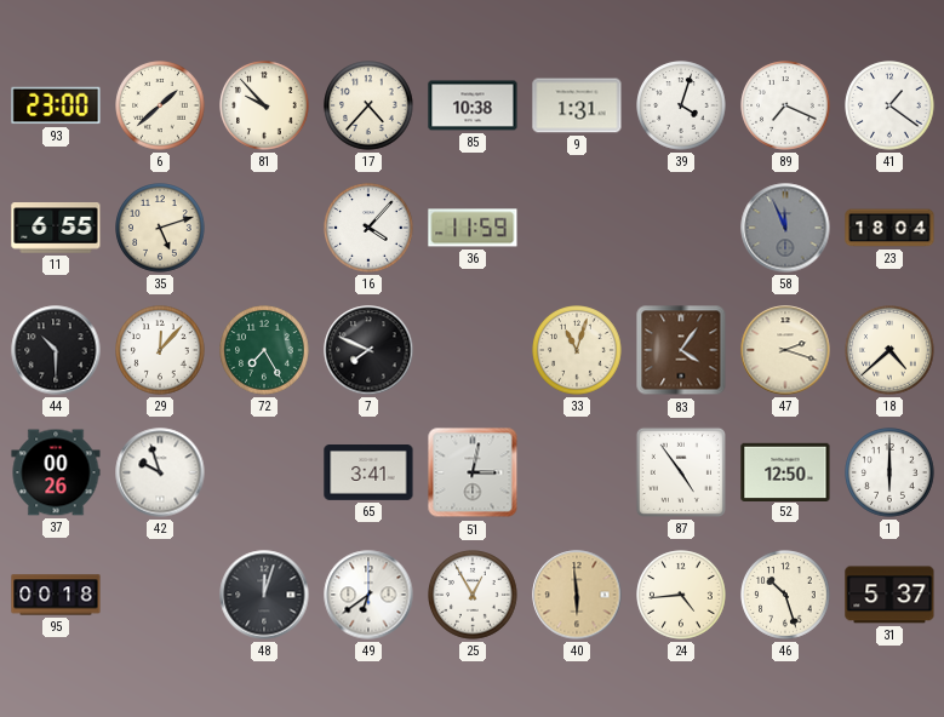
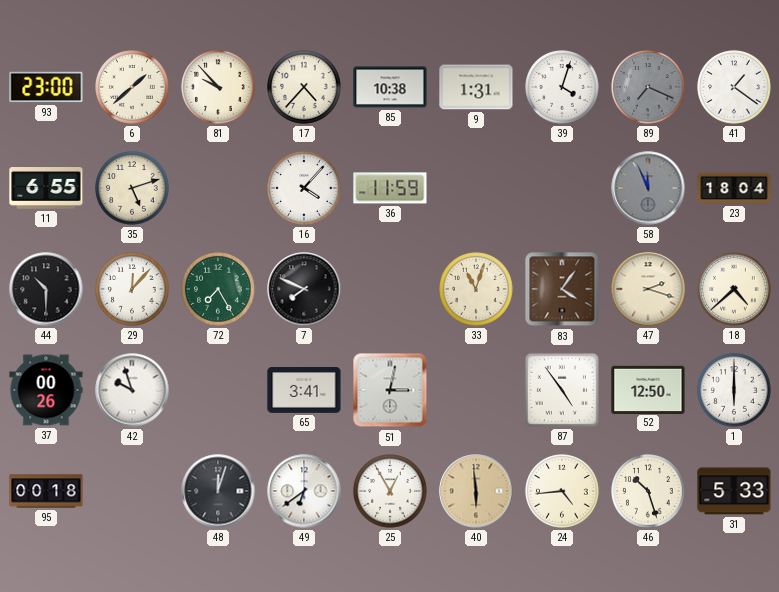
89 dial: white -> grey (648, 87)
31: 5:37 -> 5:33 (734, 491)
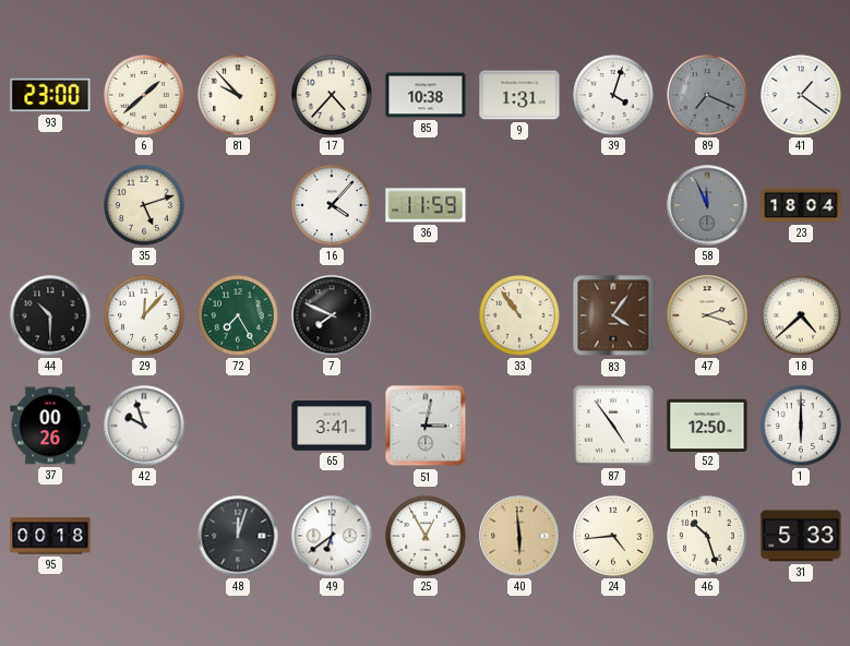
11: 6:55 -> none (46, 188)
33: 11:03 -> 10:54 (519, 315)
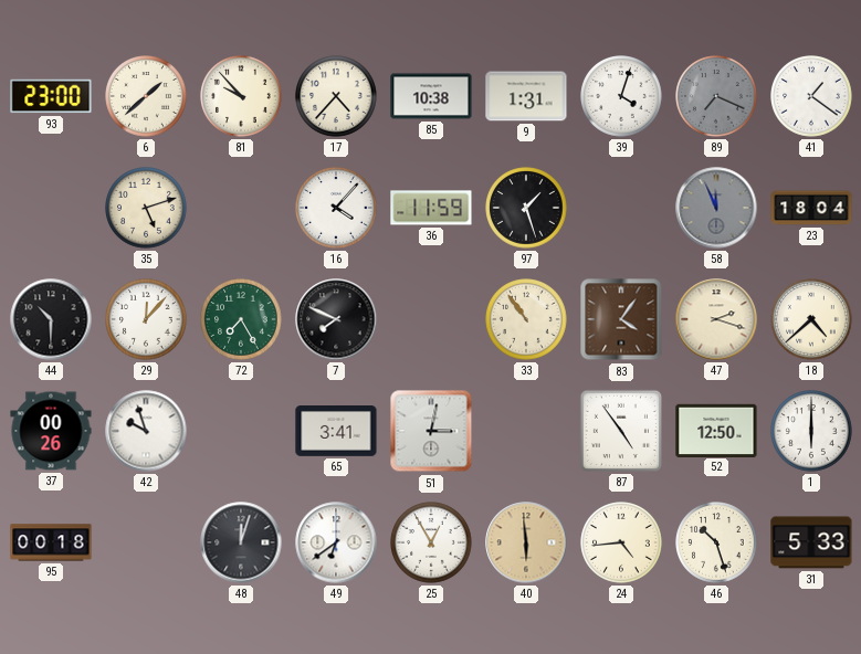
97: none -> 1:27 (526, 208)
